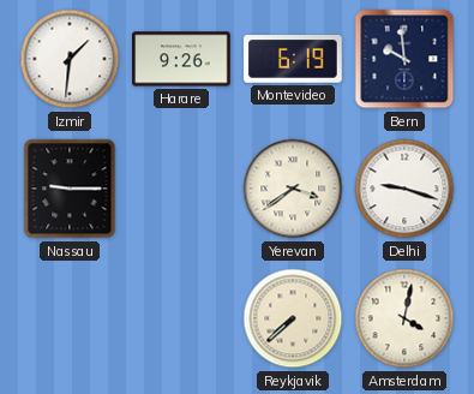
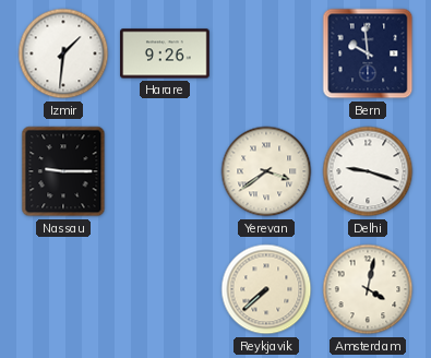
Montevideo: 6:19 -> none (293, 59)
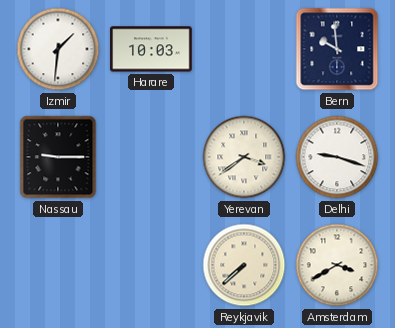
Harare: 9:26 -> 10:03 (151, 49)
Amsterdam: 4:02 -> 3:40 (337, 265)
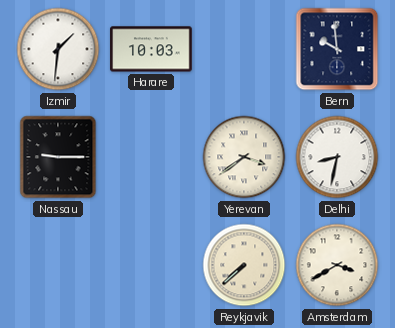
Delhi: 9:18 -> 8:32 (337, 157)
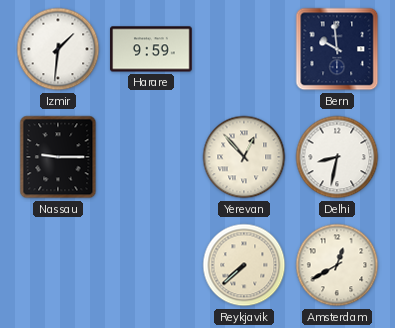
Harare: 10:03 -> 9:59 (151, 49)
Yerevan: 3:39 -> 12:53 (244, 157)
Amsterdam: 3:40 -> 12:40 (337, 265)
